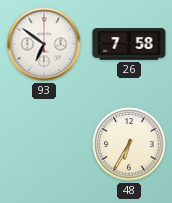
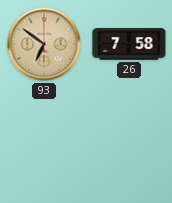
93 dial: white -> champagne (44, 44)
48: 6:35 -> none (129, 144)
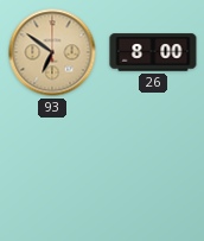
26: 7:58 -> 8:00 (153, 52)
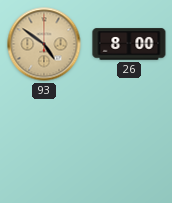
93: 6:51 -> 4:51 (44, 44)
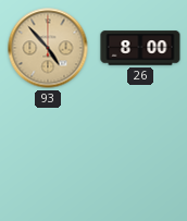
93: 4:51 -> 4:53 (48, 48)
